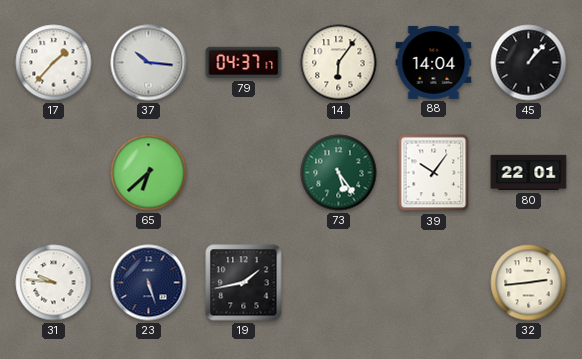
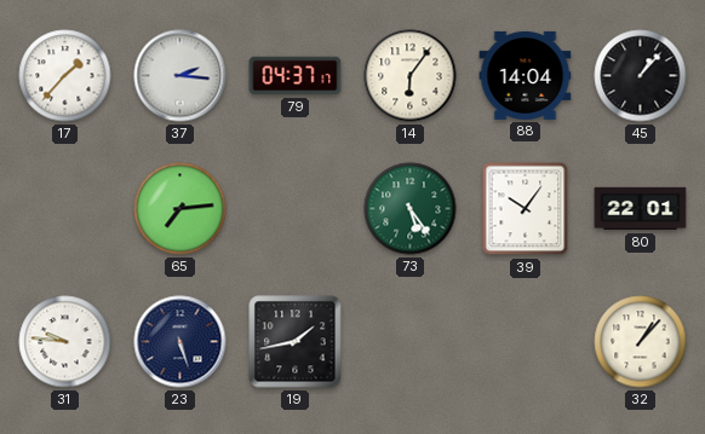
37: 10:16 -> 2:16 (180, 76)
65: 6:38 -> 7:14 (180, 209)
32: 2:44 -> 1:07 (641, 342)
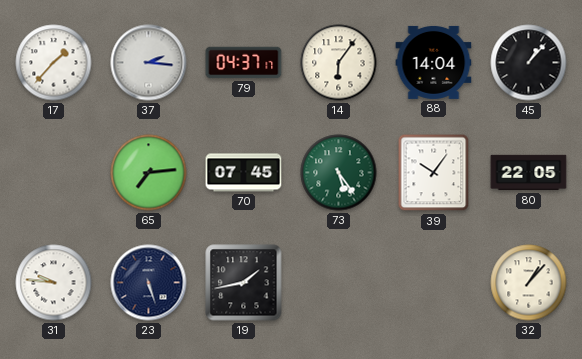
70: none -> 07:45 (244, 173)
80: 22:01 -> 22:05 (529, 173)
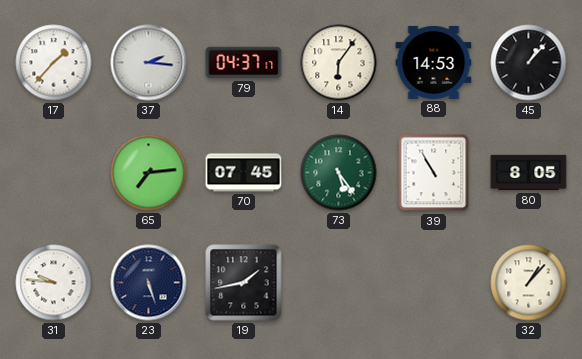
88: 14:04 -> 14:53 (434, 62)
39: 10:06 -> 10:55 (434, 173)
80: 22:05 -> 8:05 (529, 173)
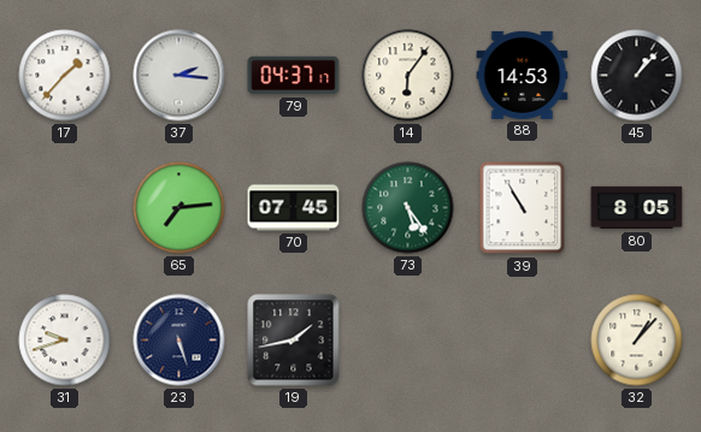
31: 9:46 -> 9:42 (65, 341)
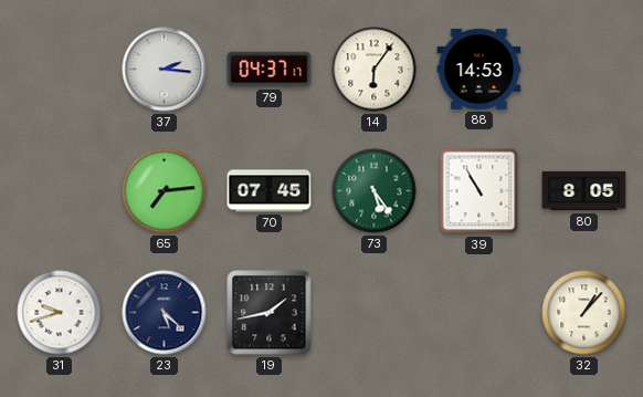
17: 1:37 -> none (65, 76)
45: 1:07 -> none (637, 76)
23: 5:27 -> 5:22 (165, 313)
